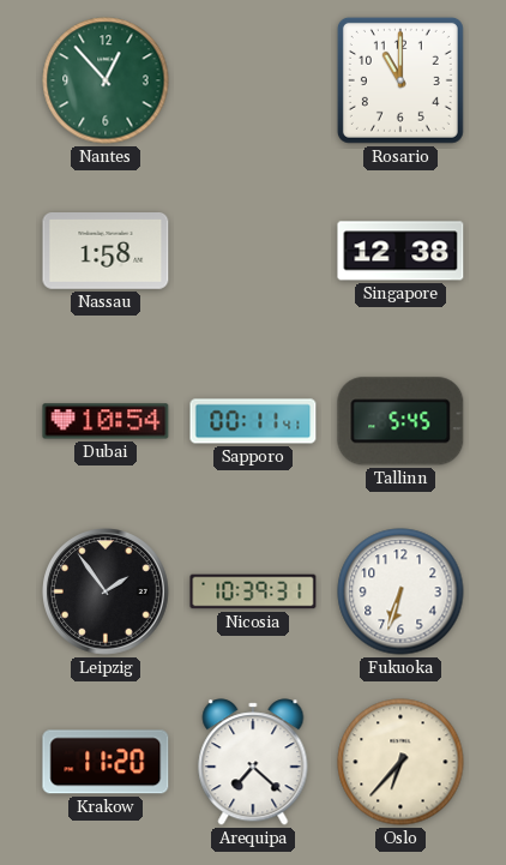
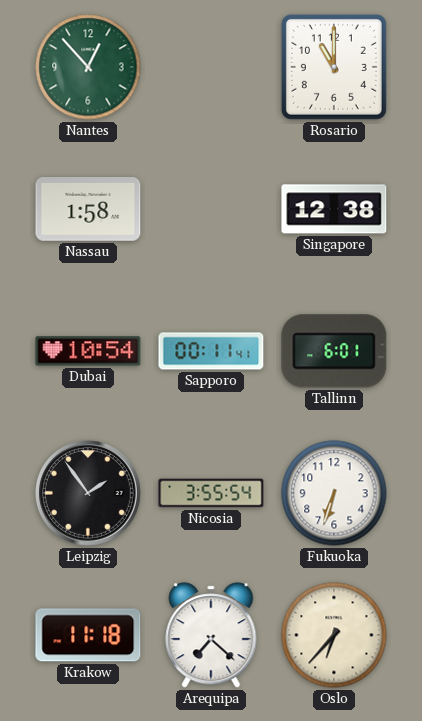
Tallinn: 5:45 -> 6:01 (334, 351)
Nicosia: 10:39 -> 3:55 (211, 493)
Krakow: 11:20 -> 11:18 (88, 635)
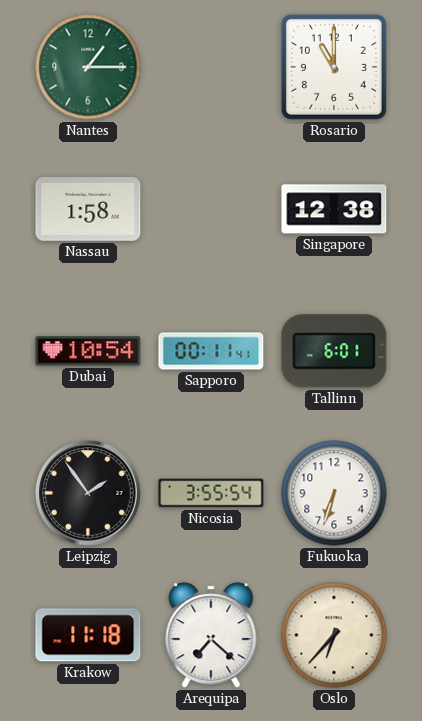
Nantes: 12:53 -> 1:15 (88, 67)
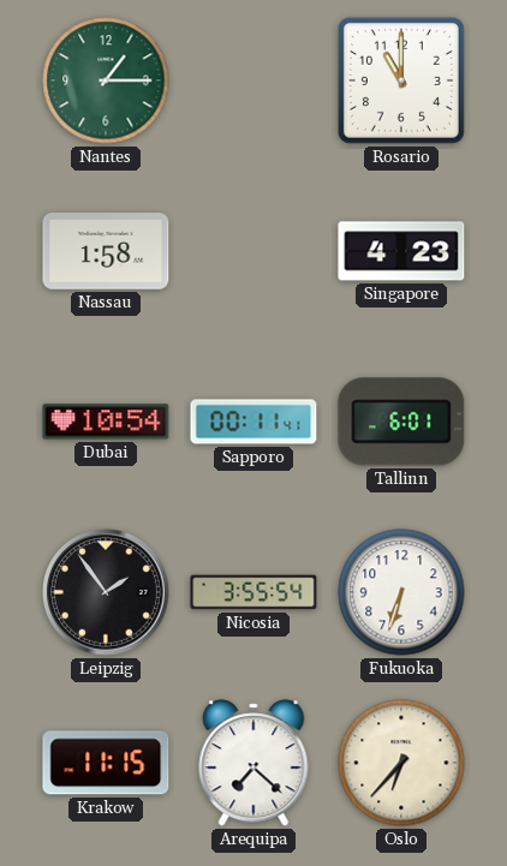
Singapore: 12:38 -> 4:23 (401, 251)
Krakow: 11:18 -> 11:15 (106, 763)
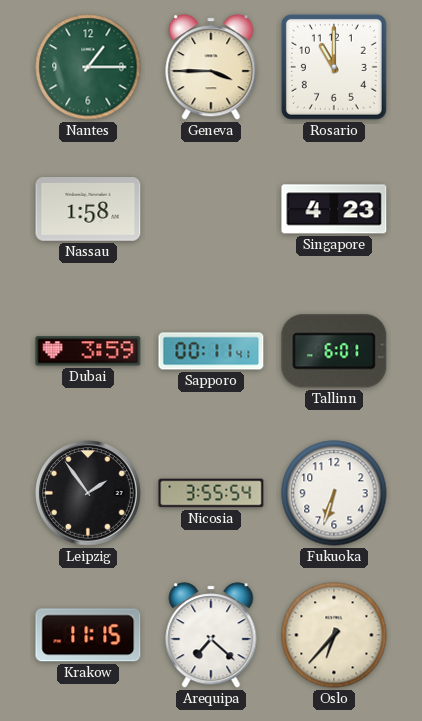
Geneva: none -> 3:45 (211, 67)
Dubai: 10:54 -> 3:59 (88, 351)
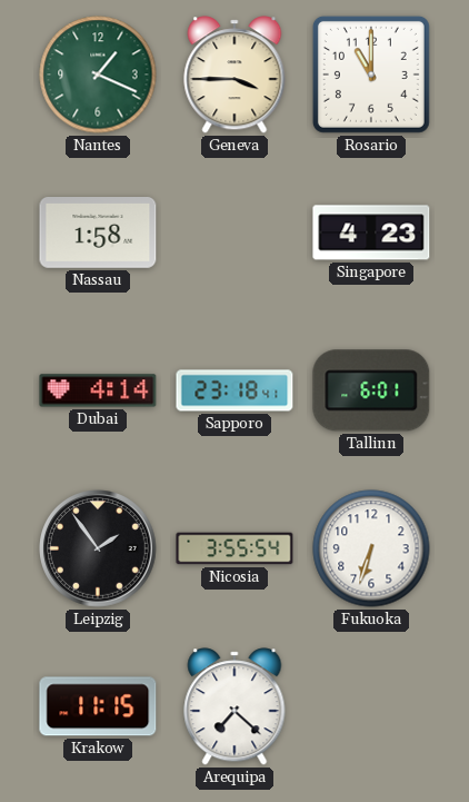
Nantes: 1:15 -> 1:19 (98, 75)
Dubai: 3:59 -> 4:14 (98, 390)
Sapporo: 00:11 -> 23:18 (234, 390)
Oslo: 6:37 -> none (334, 635)
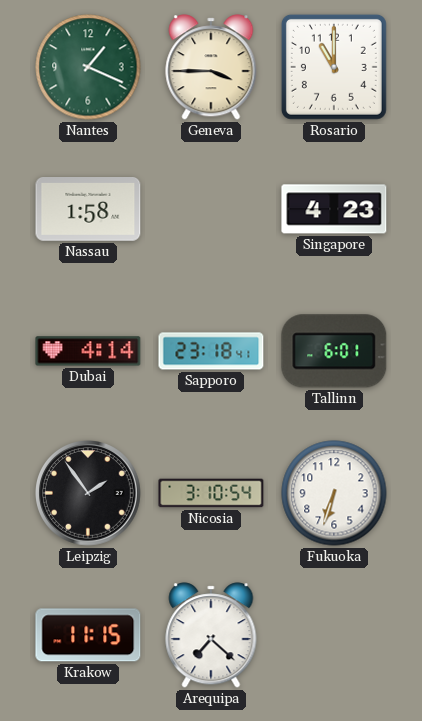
Nicosia: 3:55 -> 3:10 (211, 493)
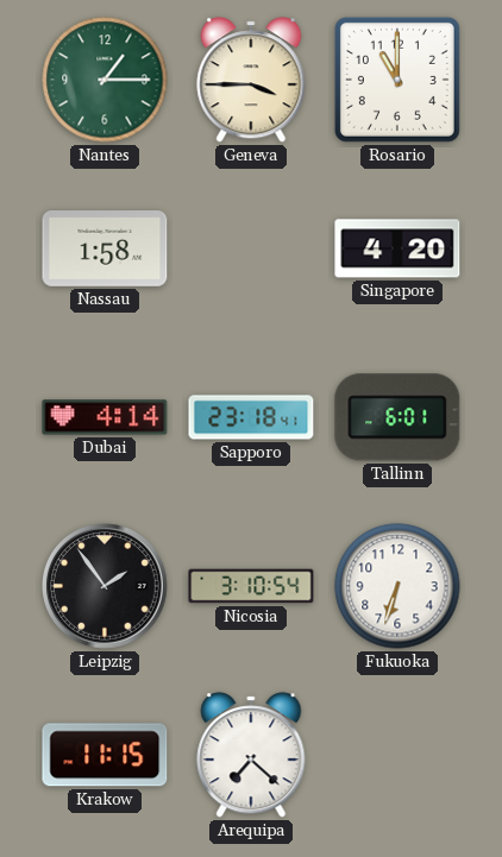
Nantes: 1:19 -> 1:15 (105, 80)
Singapore: 4:23 -> 4:20 (397, 248)
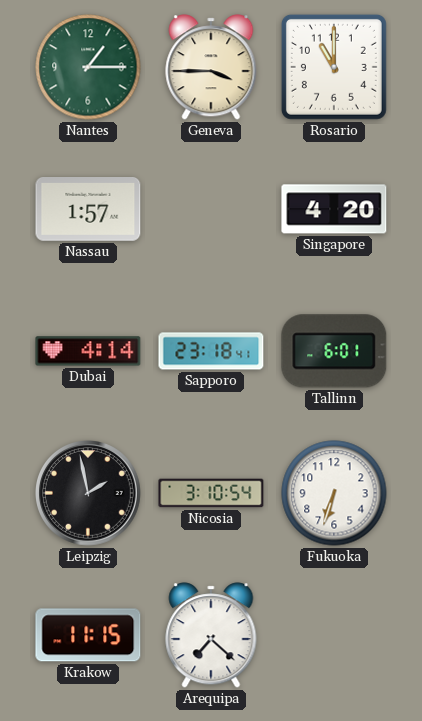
Nassau: 1:58 -> 1:57 (88, 210)
Leipzig: 1:54 -> 1:58 (89, 494)
